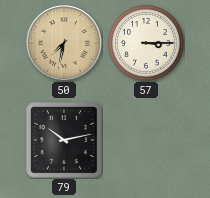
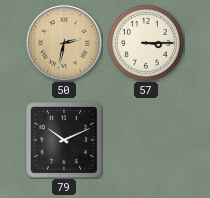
50: 7:32 -> 2:32 (64, 43)
79: 10:13 -> 10:11 (65, 141)
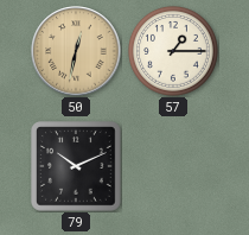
50: 2:32 -> 12:32 (76, 51)
57: 3:15 -> 1:15 (173, 51)
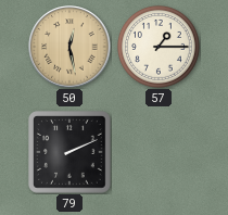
50: 12:32 -> 12:28 (69, 47)
79: 10:11 -> 2:11 (71, 153)
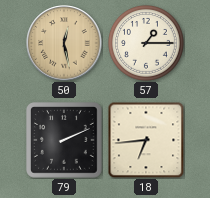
18: none -> 6:44 (146, 140)
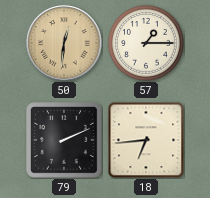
50: 12:28 -> 12:31 (64, 43)
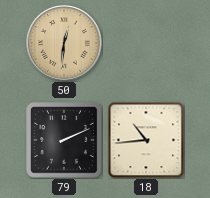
57: 1:15 -> none (146, 43)
18: 6:44 -> 10:44 (146, 140)
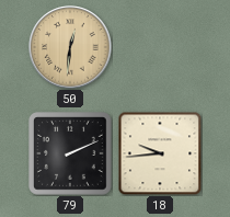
18: 10:44 -> 9:44 (160, 153)
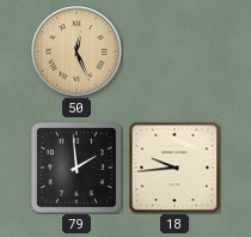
50: 12:31 -> 12:26 (76, 51)
79: 2:11 -> 1:59 (78, 169)
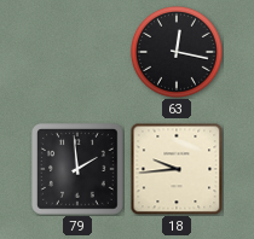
50: 12:26 -> none (76, 51)
63: none -> 12:17 (177, 52)
